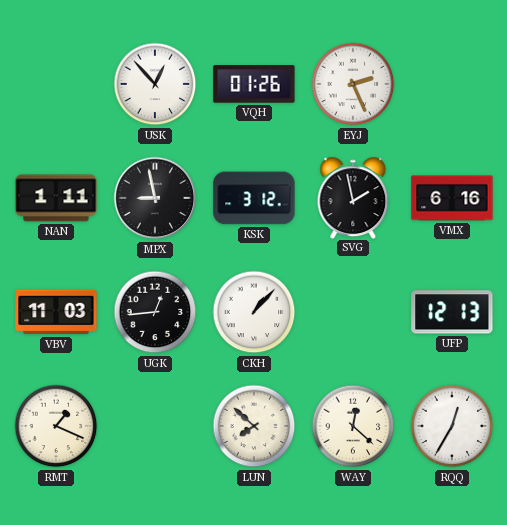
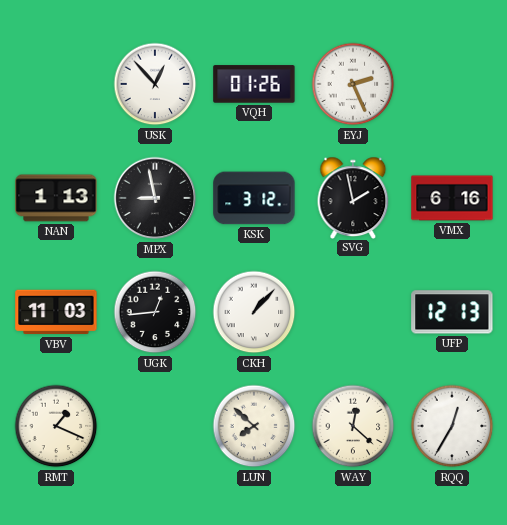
NAN: 1:11 -> 1:13 (56, 198)
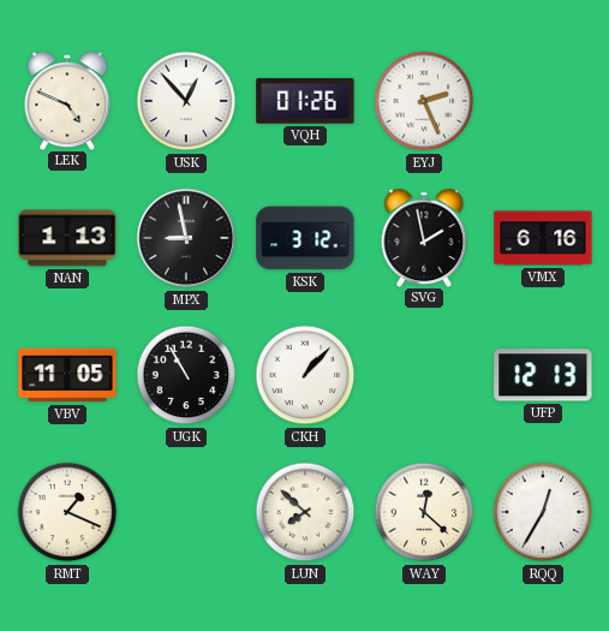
LEK: none -> 4:49 (67, 100)
VBV: 11:03 -> 11:05 (67, 375)
UGK: 12:44 -> 10:55 (186, 375)
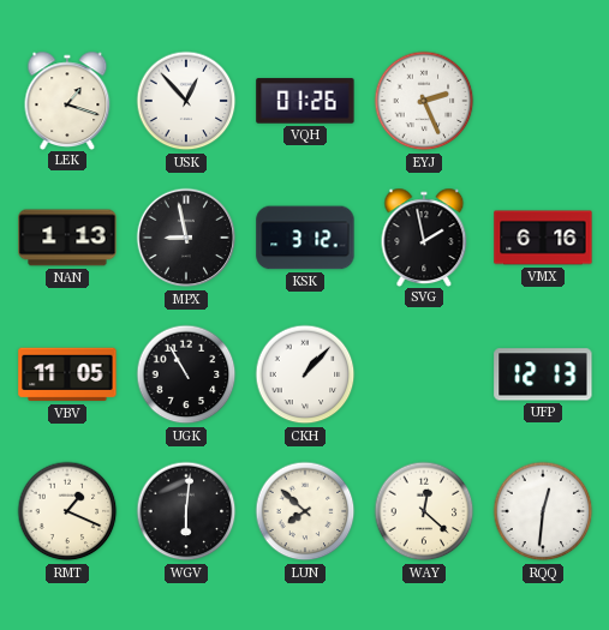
LEK: 4:49 -> 1:18 (67, 100)
WGV: none -> 6:01 (186, 511)
RQQ: 12:35 -> 12:31 (543, 511)
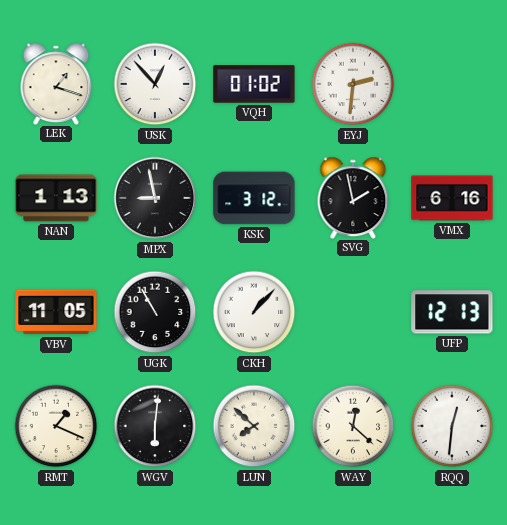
VQH: 01:26 -> 01:02 (254, 84)
EYJ: 2:26 -> 2:31 (353, 84)
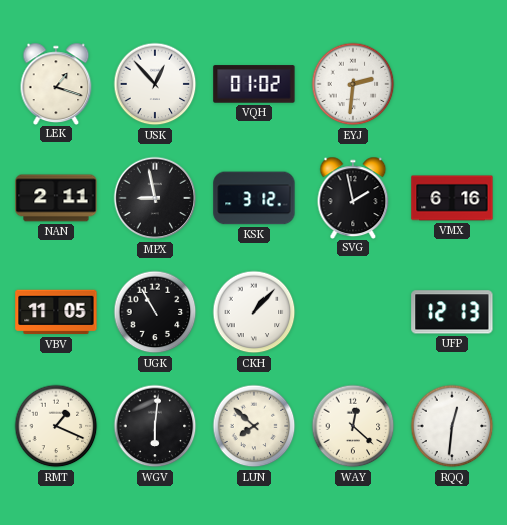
NAN: 1:13 -> 2:11 (56, 198)
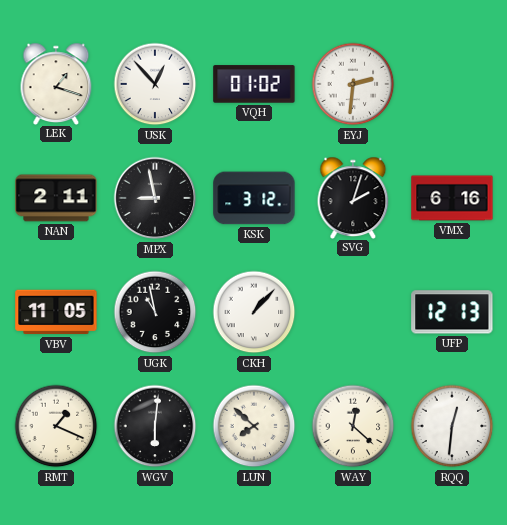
SVG: 1:58 -> 2:03 (353, 197)
UGK: 10:55 -> 10:58 (155, 312)
